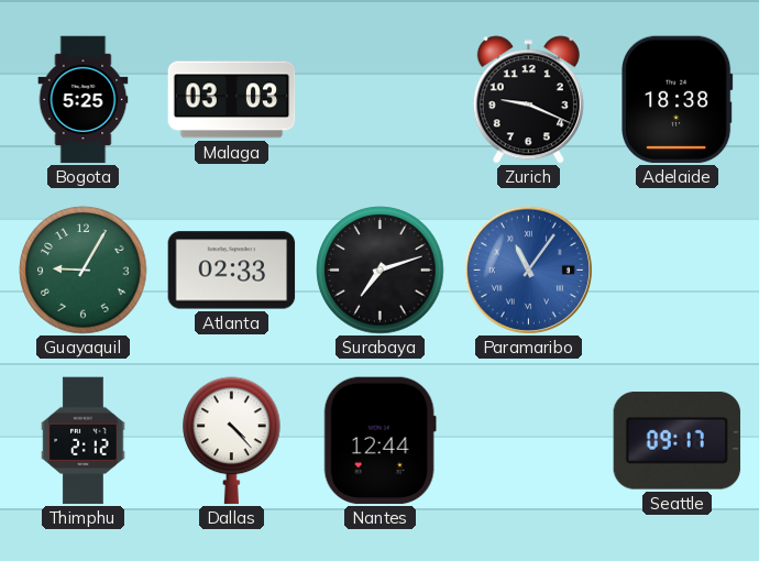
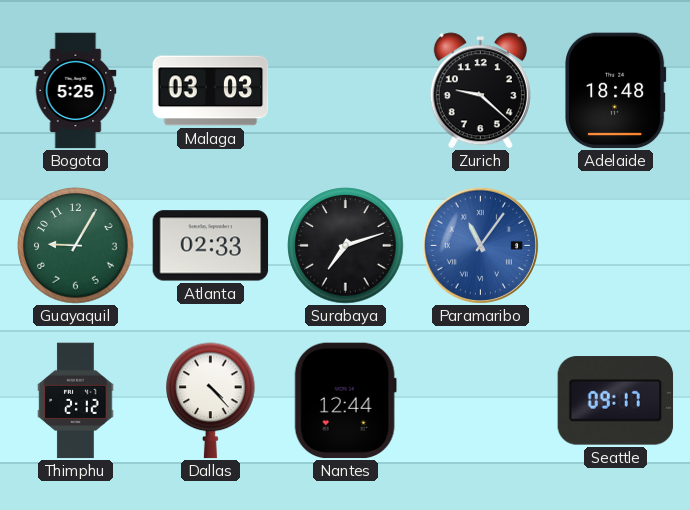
Zurich: 9:19 -> 9:22 (480, 91)
Adelaide: 18:38 -> 18:48 (616, 91)
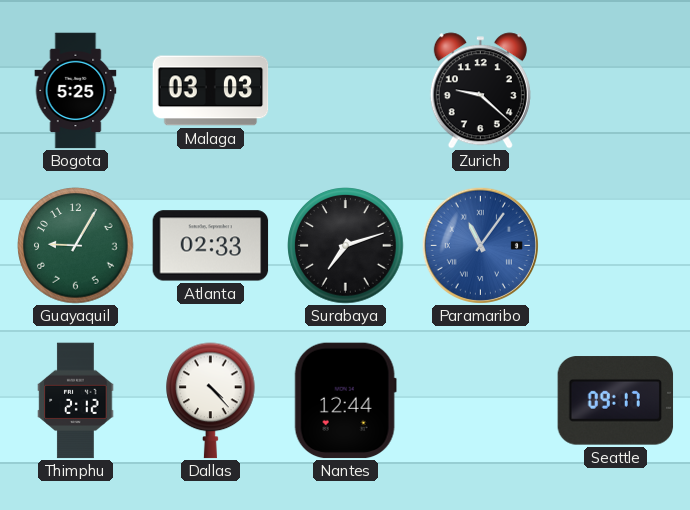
Adelaide: 18:48 -> none (616, 91)
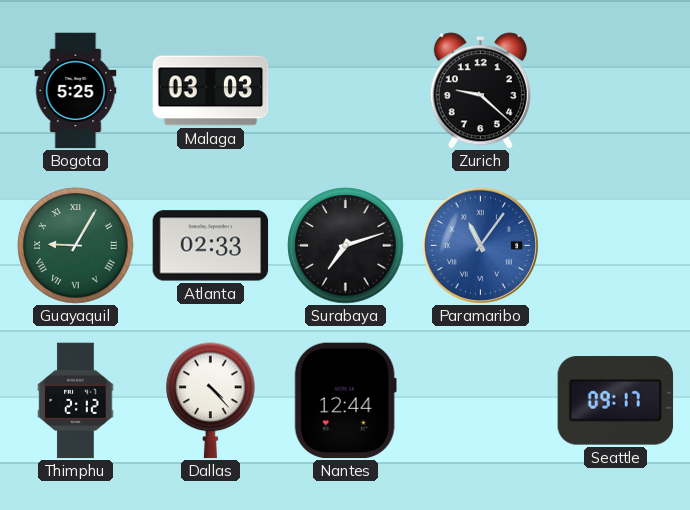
Guayaquil numerals: Arabic -> Roman (76, 246)
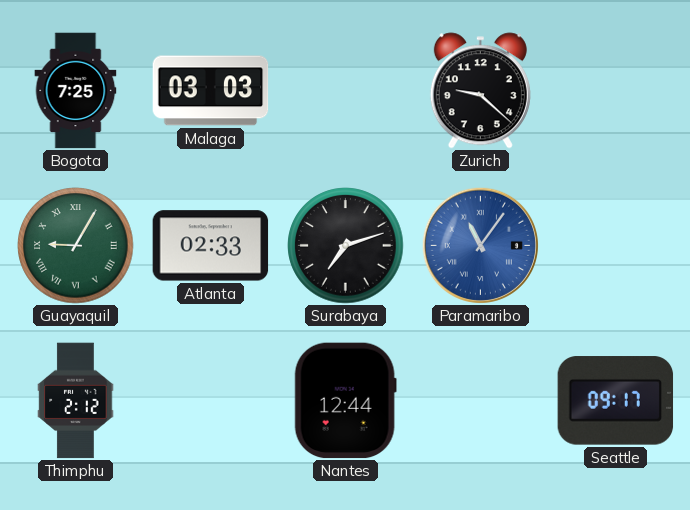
Bogota: 5:25 -> 7:25 (76, 91)
Dallas: 4:23 -> none (211, 401)
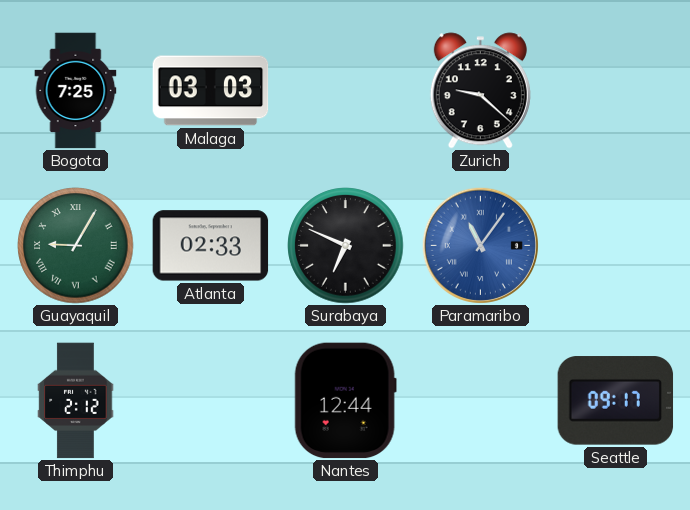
Surabaya: 7:12 -> 6:49 (346, 246)
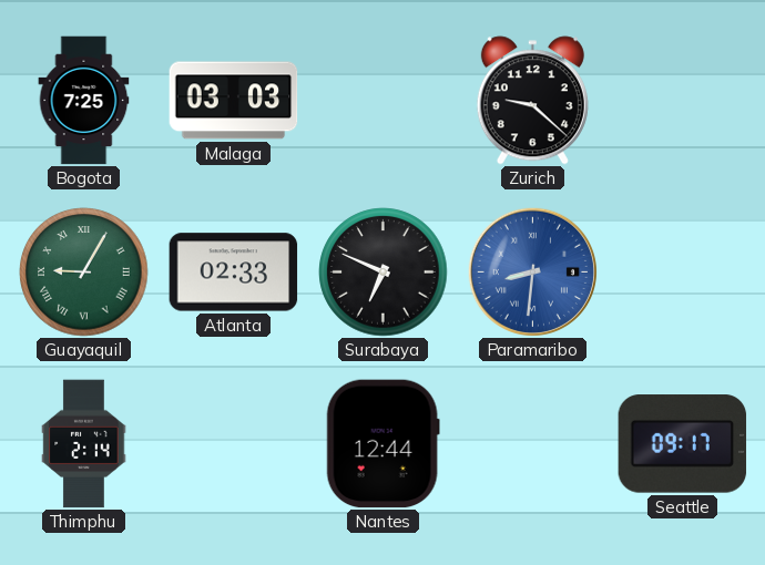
Paramaribo: 11:06 -> 8:31 (532, 271)
Thimphu: 2:12 -> 2:14 (84, 444)
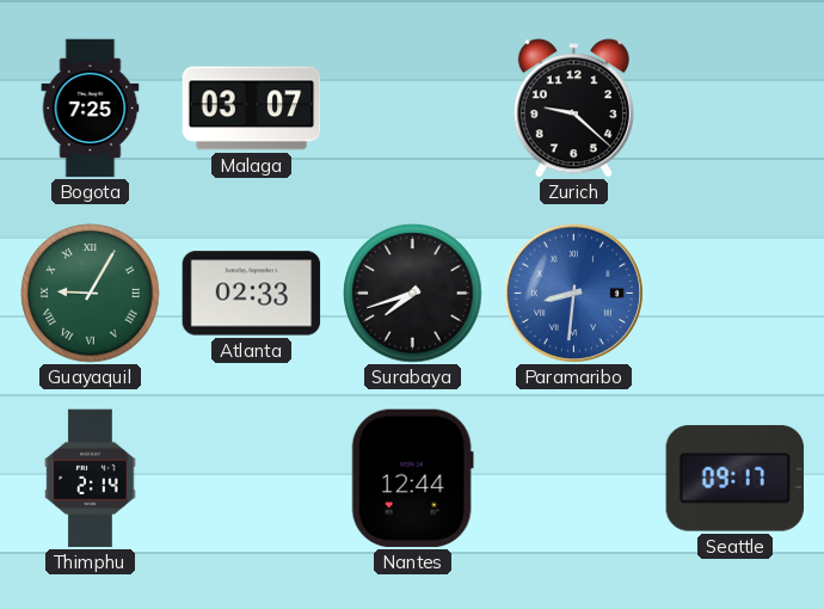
Malaga: 03:03 -> 03:07 (252, 109)
Surabaya: 6:49 -> 7:42 (413, 294)
